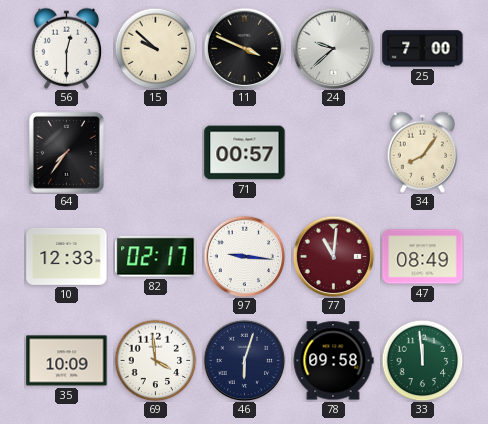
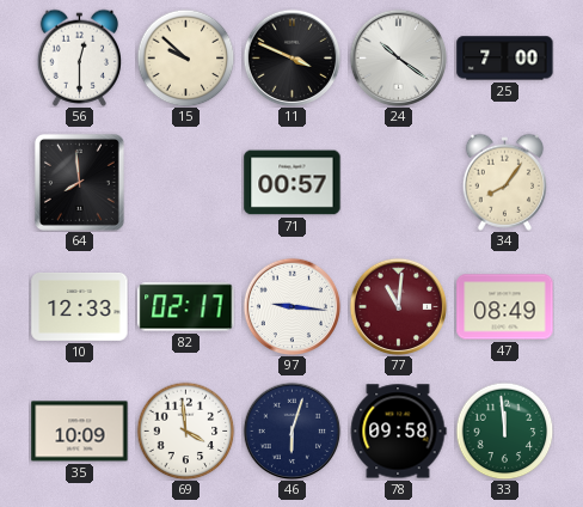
24: 9:38 -> 10:21 (398, 57)
64: 7:36 -> 7:59 (79, 182)
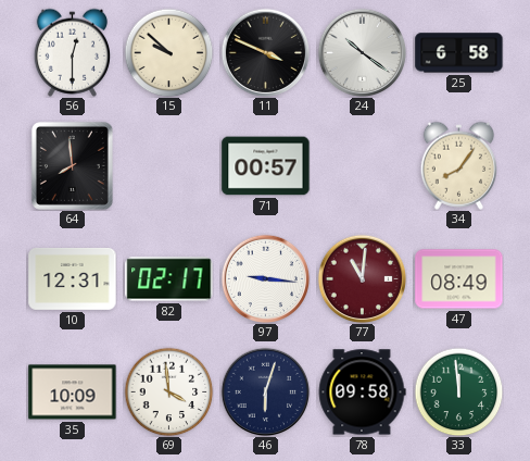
25: 7:00 -> 6:58 (459, 53)
10: 12:33 -> 12:31 (73, 278)
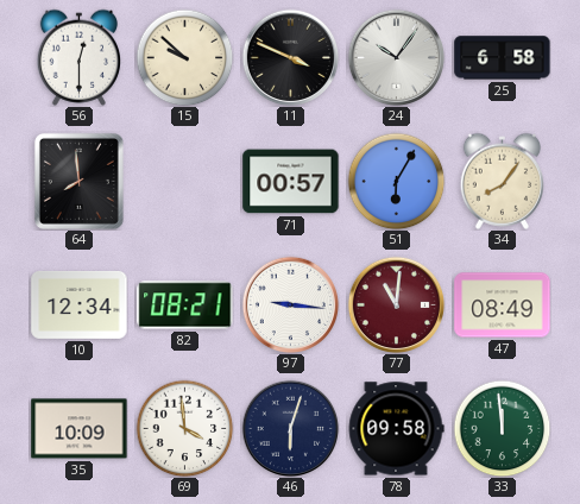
24: 10:21 -> 10:06 (396, 57)
51: none -> 6:05 (396, 181)
10: 12:31 -> 12:34 (80, 304)
82: 02:17 -> 08:21 (185, 305)
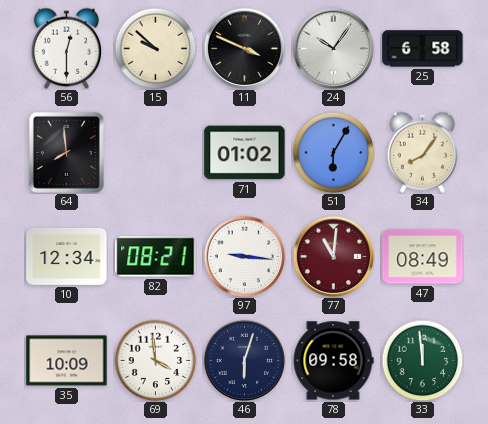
71: 00:57 -> 01:02 (245, 153)
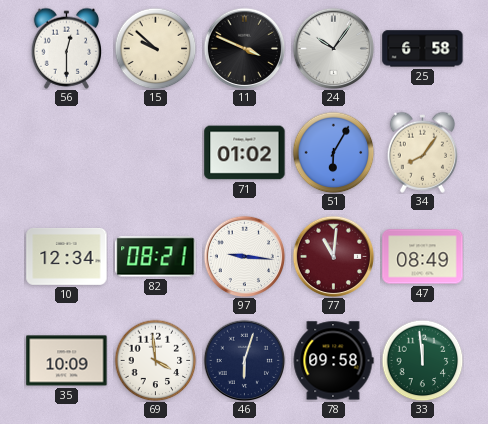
64: 7:59 -> none (66, 152)
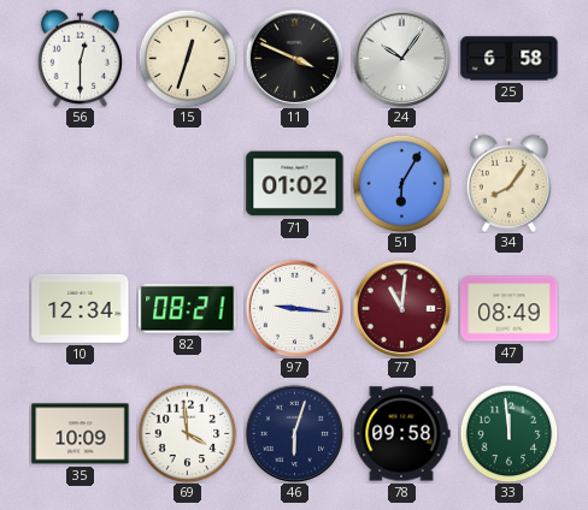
15: 9:52 -> 12:33 (187, 58)
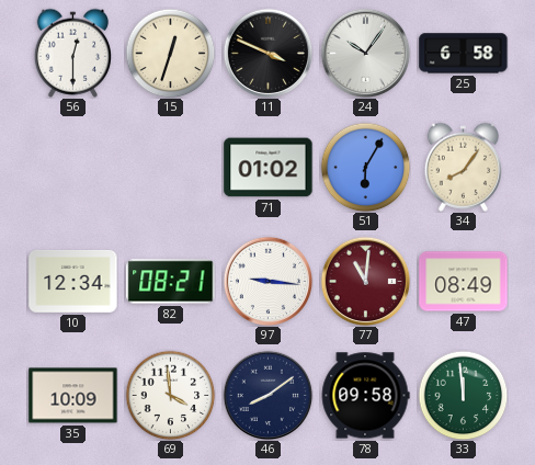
46: 6:03 -> 8:09 (267, 395)
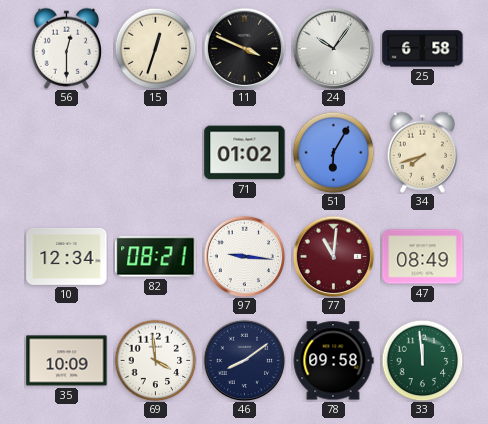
34: 8:06 -> 7:42 (422, 152)
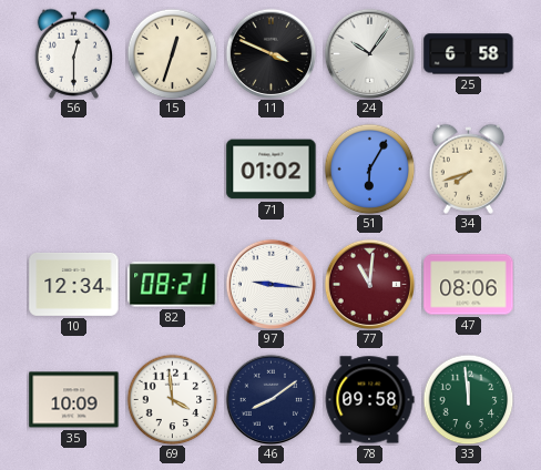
47: 08:49 -> 08:06 (469, 285)
